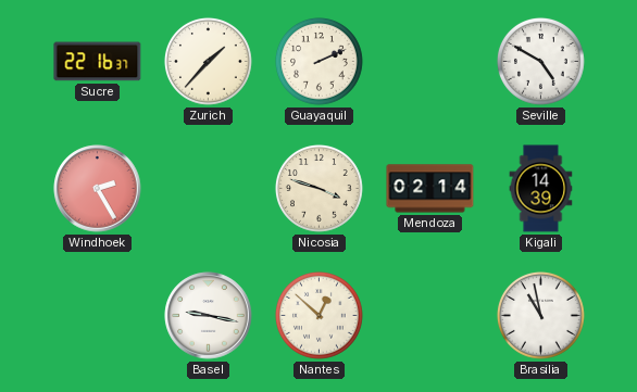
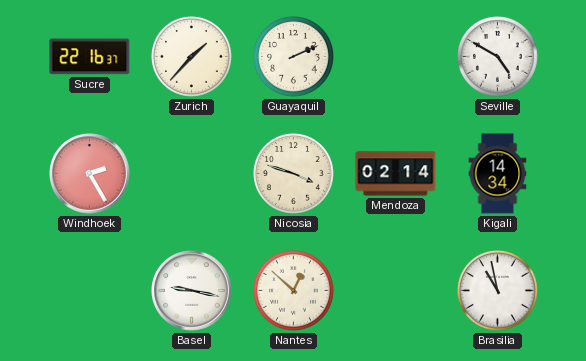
Kigali: 14:39 -> 14:34 (498, 174)
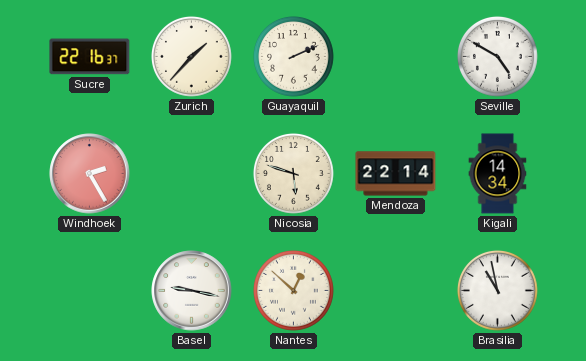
Nicosia: 3:48 -> 5:48 (293, 173)
Mendoza: 02:14 -> 22:14 (396, 174)
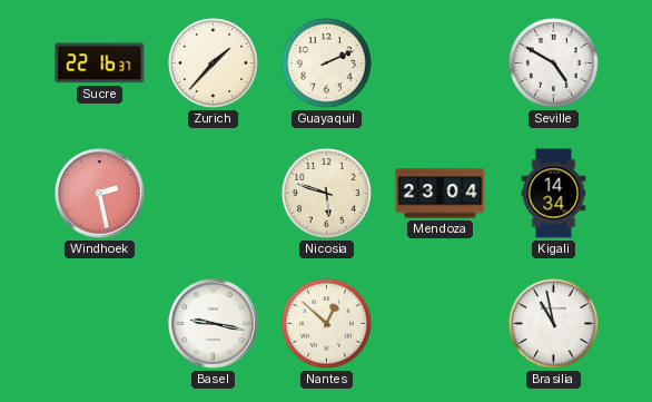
Windhoek: 2:25 -> 2:28 (100, 194)
Mendoza: 22:14 -> 23:04 (441, 194)
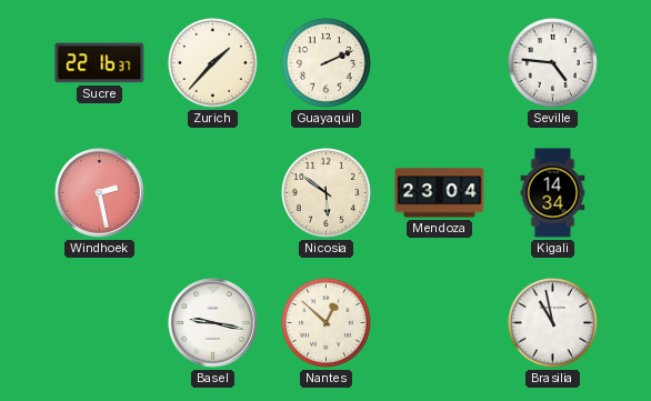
Seville: 4:50 -> 4:46 (552, 62)
Nicosia: 5:48 -> 5:51 (325, 192)
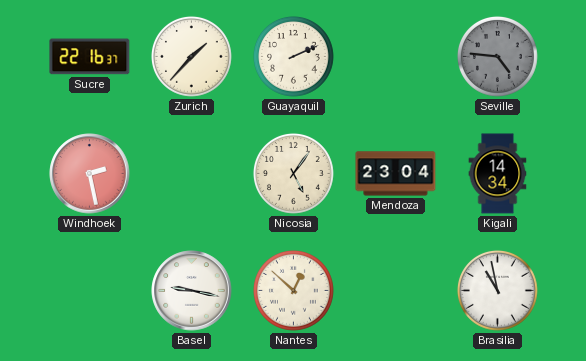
Seville dial: white -> grey (497, 56)
Nicosia: 5:51 -> 5:06 (293, 173)
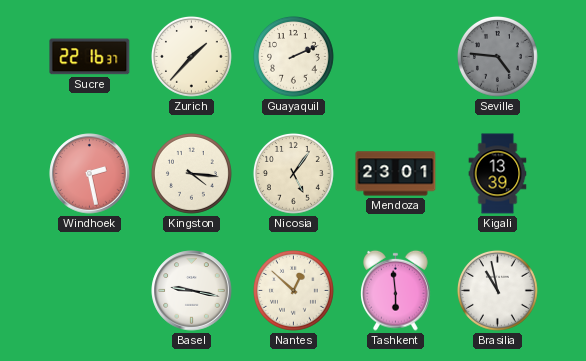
Kingston: none -> 4:16 (191, 173)
Mendoza: 23:04 -> 23:01 (396, 174)
Kigali: 14:34 -> 13:39 (498, 174)
Tashkent: none -> 5:59 (396, 290)
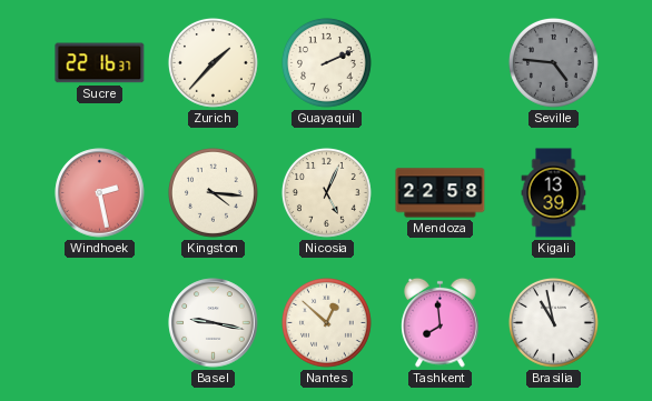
Nicosia: 5:06 -> 5:04 (326, 192)
Mendoza: 23:01 -> 22:58 (441, 193)
Tashkent: 5:59 -> 7:59 (441, 322)
